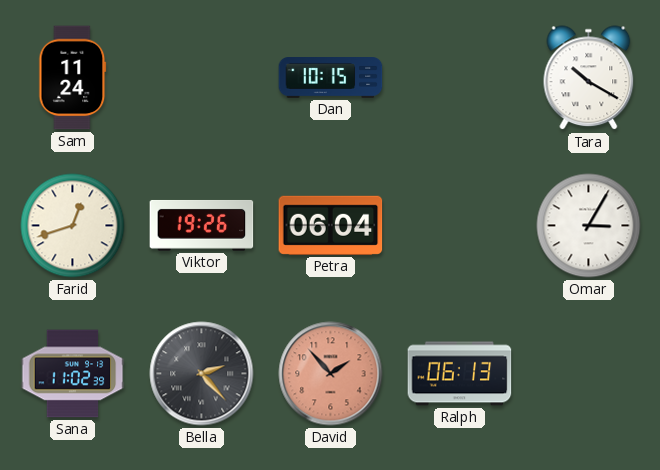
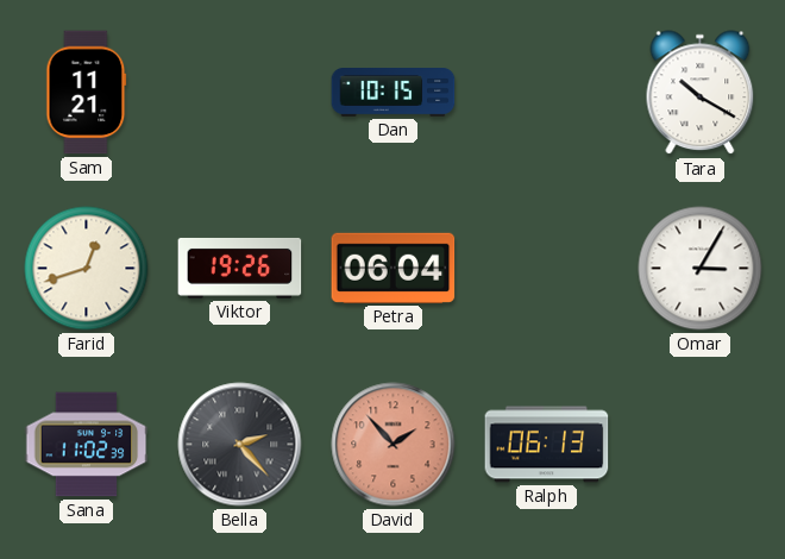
Sam: 11:24 -> 11:21 (87, 93)
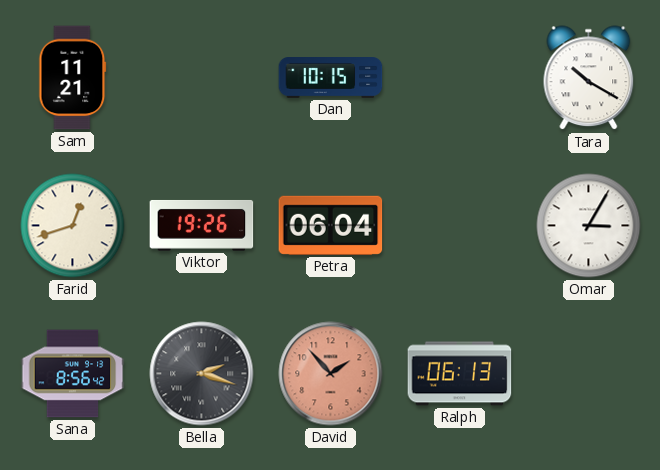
Sana: 11:02 -> 8:56 (73, 374)
Bella: 2:23 -> 2:18 (202, 374)
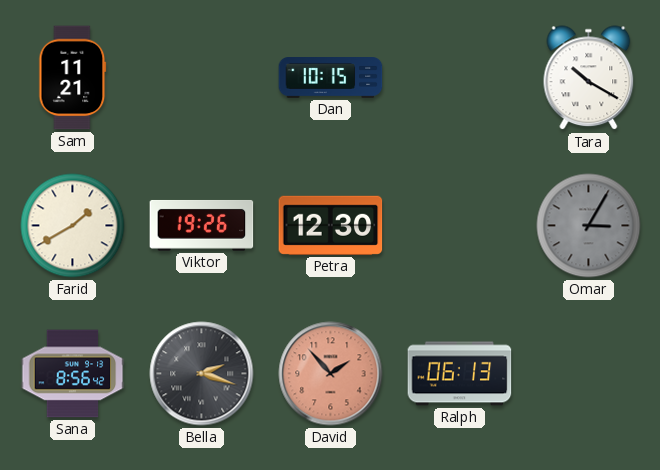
Farid: 12:42 -> 1:40 (73, 226)
Petra: 06:04 -> 12:30 (331, 225)
Omar dial: white -> grey (589, 226)
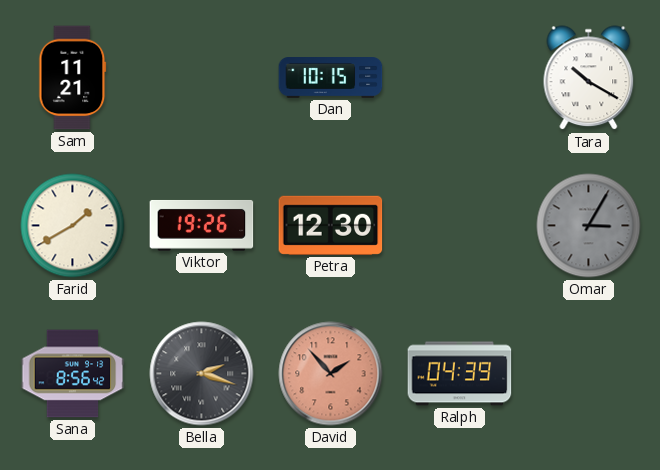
Ralph: 06:13 -> 04:39 (460, 374)
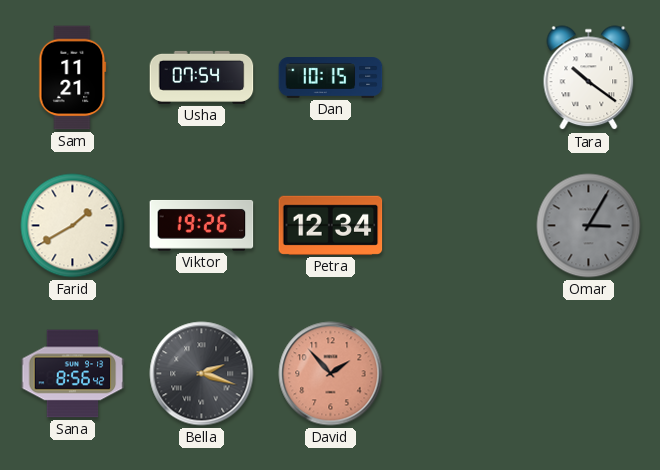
Usha: none -> 07:54 (202, 77)
Tara: 10:20 -> 10:21 (589, 78)
Petra: 12:30 -> 12:34 (331, 225)
Ralph: 04:39 -> none (460, 374)
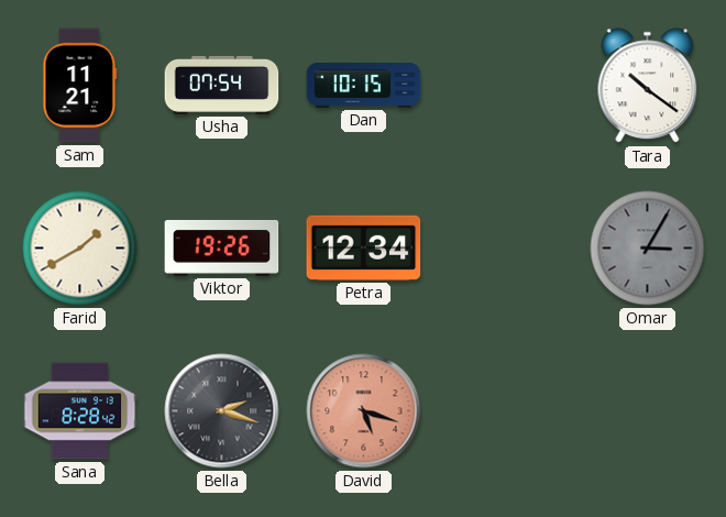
Sana: 8:56 -> 8:28 (80, 411)
David: 1:53 -> 5:18 (364, 411)
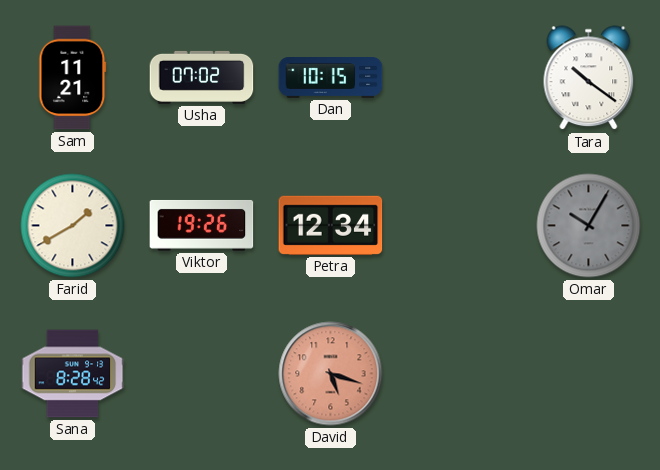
Usha: 07:54 -> 07:02 (202, 77)
Omar: 3:05 -> 10:05 (589, 226)
Bella: 2:18 -> none (222, 411)
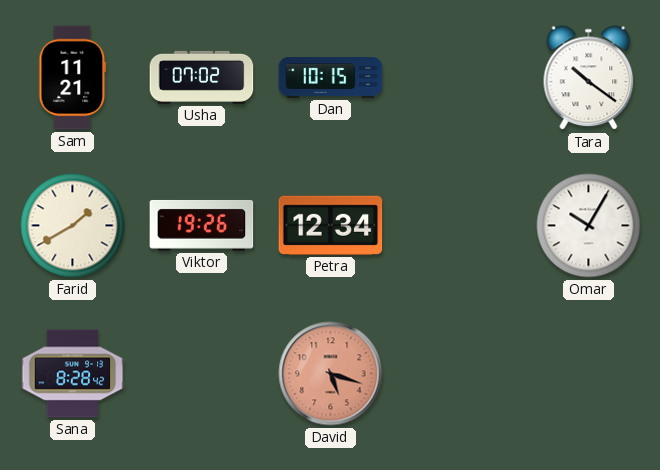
Omar dial: grey -> white (589, 226)
